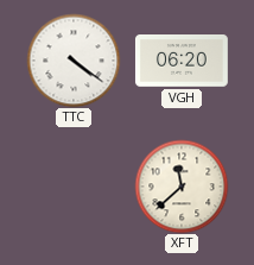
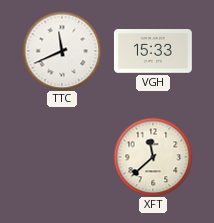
TTC: 4:21 -> 11:41 (62, 51)
VGH: 06:20 -> 15:33 (153, 52)
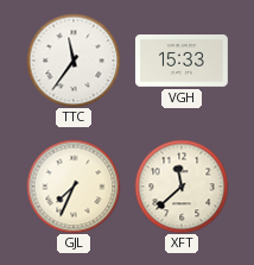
TTC: 11:41 -> 11:36 (74, 61)
GJL: none -> 7:34 (74, 187)
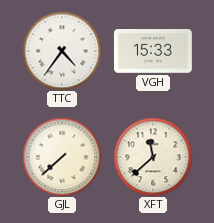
TTC: 11:36 -> 4:36 (62, 51)
GJL: 7:34 -> 7:38 (62, 157)
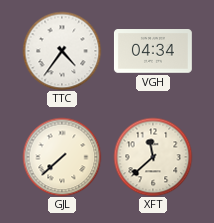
VGH: 15:33 -> 04:34 (153, 52)
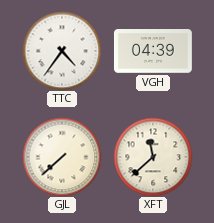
VGH: 04:34 -> 04:39 (153, 52)
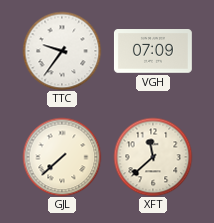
TTC: 4:36 -> 9:36 (62, 51)
VGH: 04:39 -> 07:09 (153, 52)
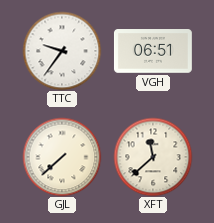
VGH: 07:09 -> 06:51 (153, 52)
